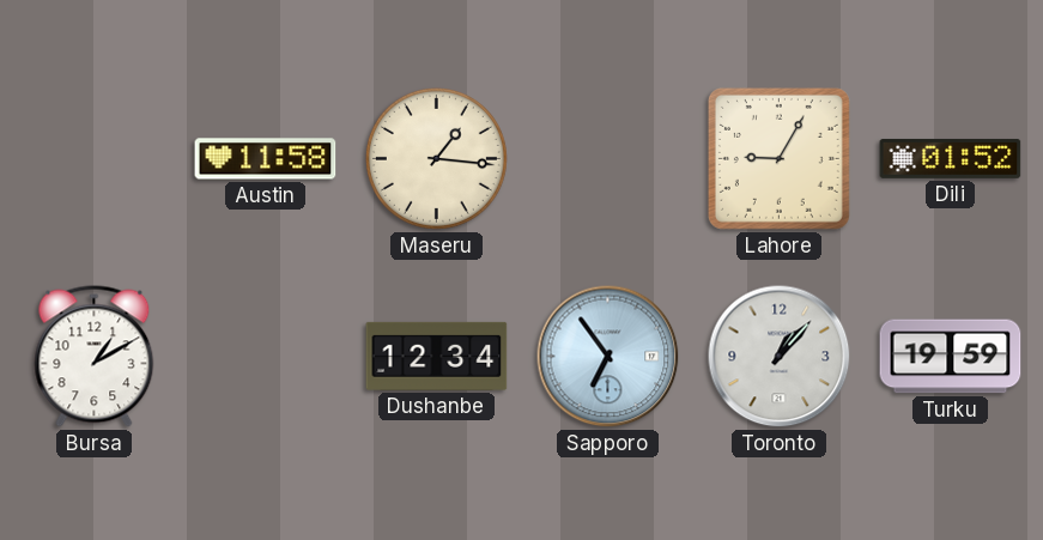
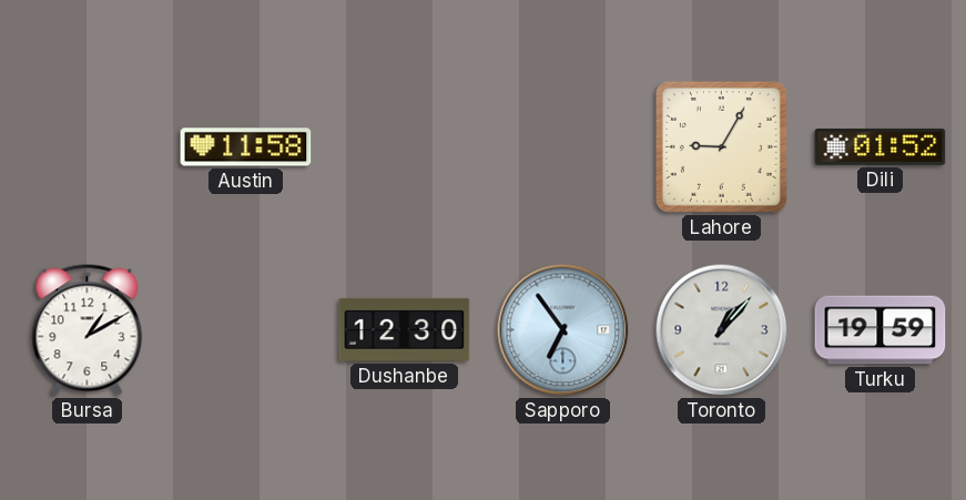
Maseru: 1:16 -> none (436, 158)
Dushanbe: 12:34 -> 12:30 (405, 329)
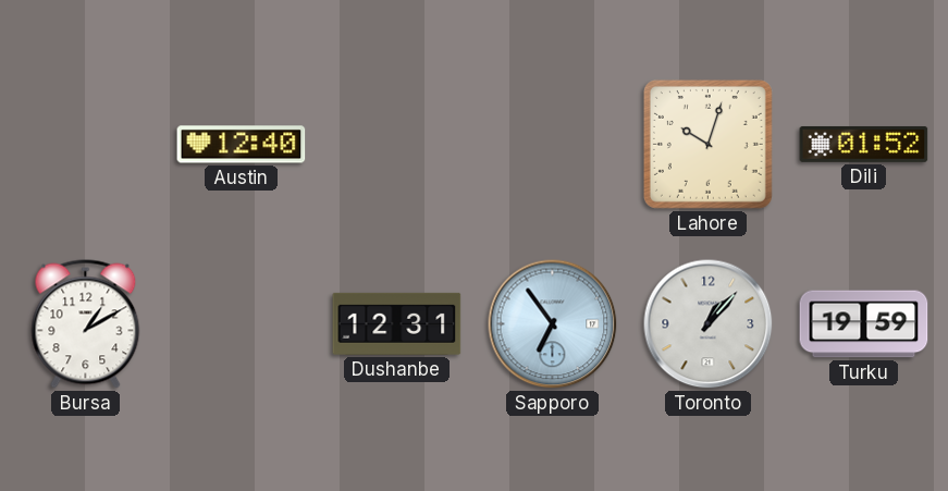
Austin: 11:58 -> 12:40 (242, 145)
Lahore: 9:05 -> 10:03 (707, 144)
Dushanbe: 12:30 -> 12:31 (397, 323)
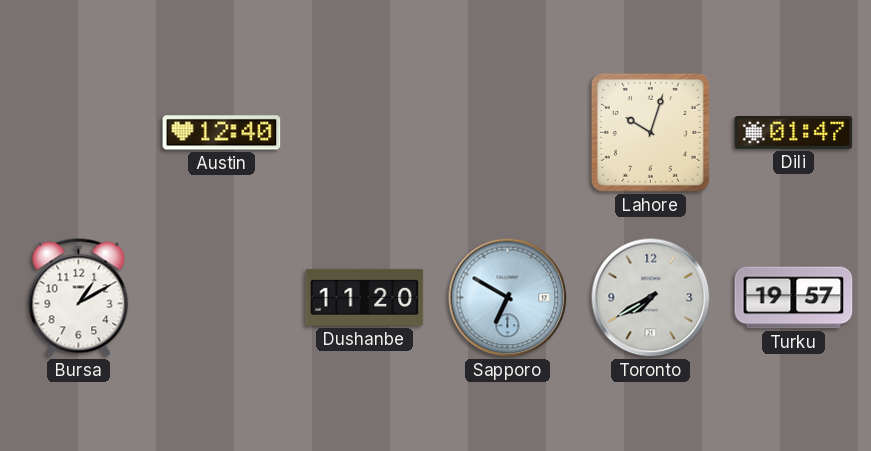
Dili: 01:52 -> 01:47 (794, 132)
Dushanbe: 12:31 -> 11:20 (365, 297)
Sapporo: 6:54 -> 6:50 (508, 298)
Toronto: 1:07 -> 7:40 (651, 298)
Turku: 19:59 -> 19:57 (794, 298)
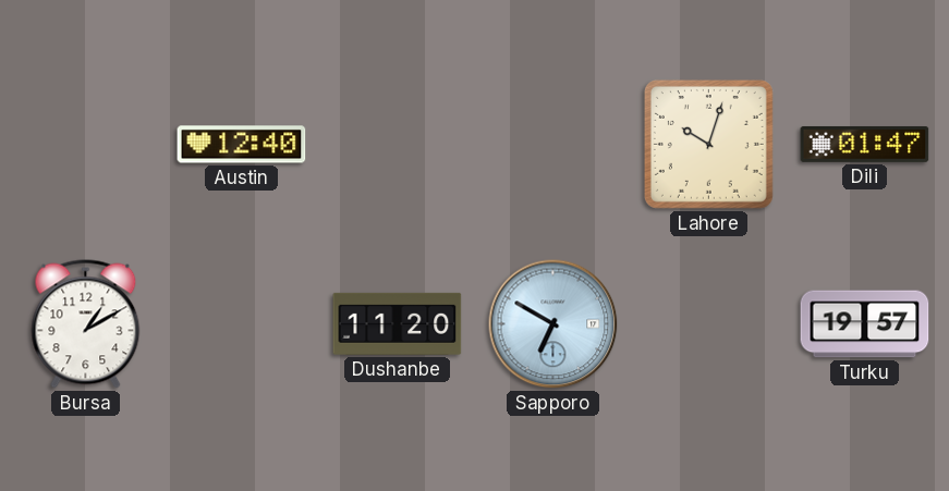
Toronto: 7:40 -> none (651, 298)
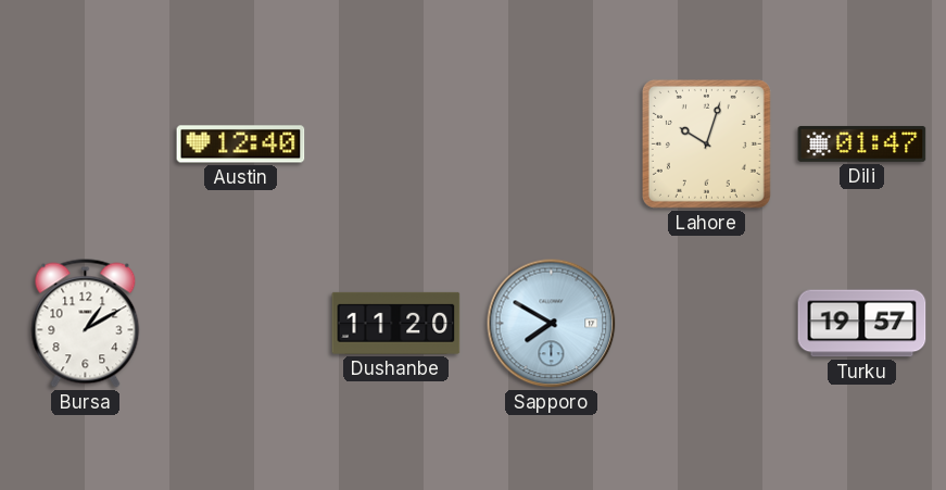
Sapporo: 6:50 -> 7:50 (552, 324)
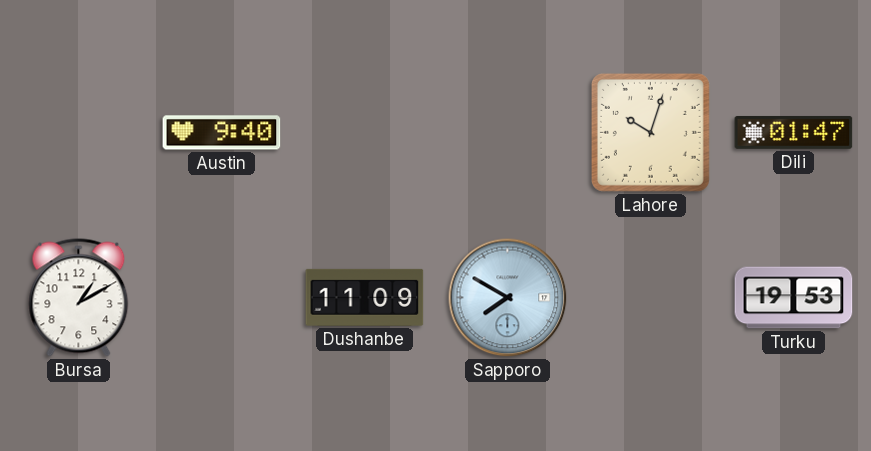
Austin: 12:40 -> 9:40 (222, 133)
Dushanbe: 11:20 -> 11:09 (365, 297)
Turku: 19:57 -> 19:53 (794, 298)
